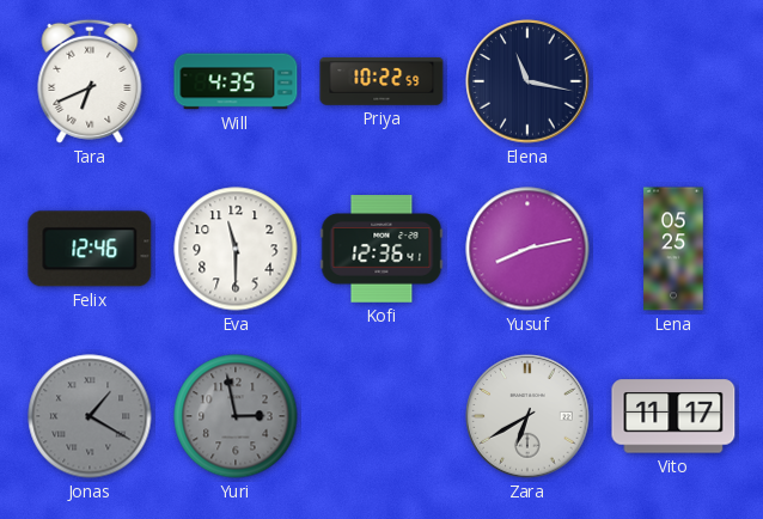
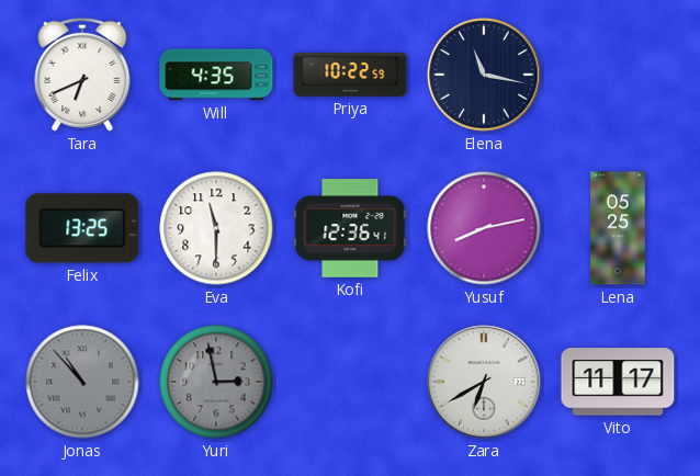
Felix: 12:46 -> 13:25 (82, 228)
Jonas: 1:20 -> 10:53 (82, 382)
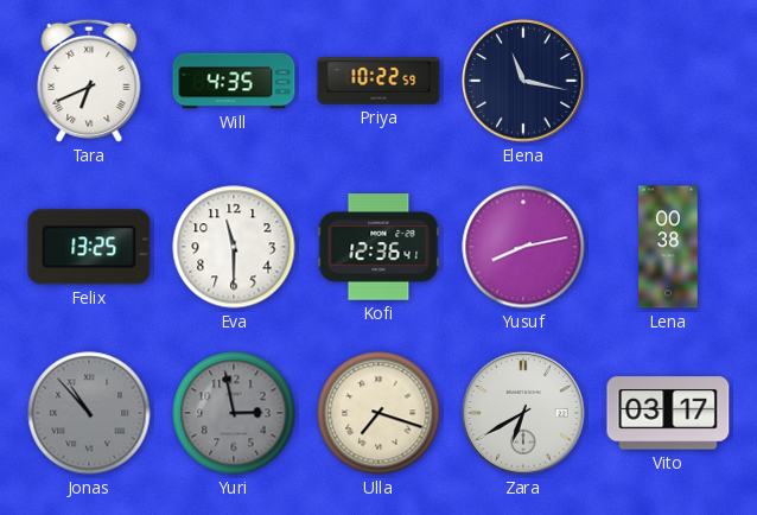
Lena: 05:25 -> 00:38 (668, 247)
Ulla: none -> 7:18 (378, 413)
Vito: 11:17 -> 03:17 (668, 413)
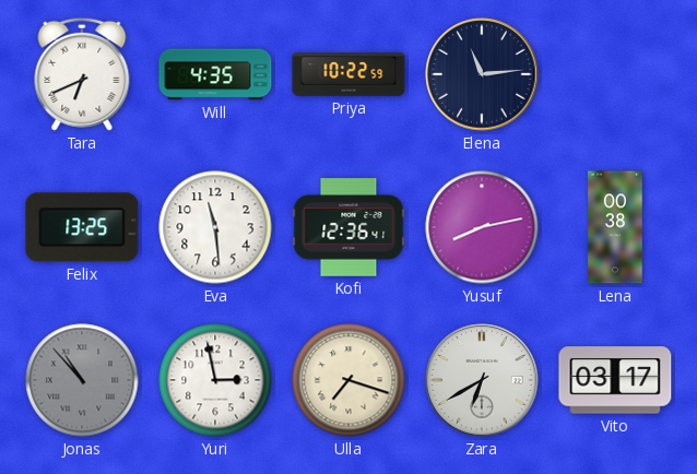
Elena: 11:17 -> 11:14 (482, 74)
Eva: 11:30 -> 11:29 (215, 227)
Yuri dial: grey -> white (215, 380)
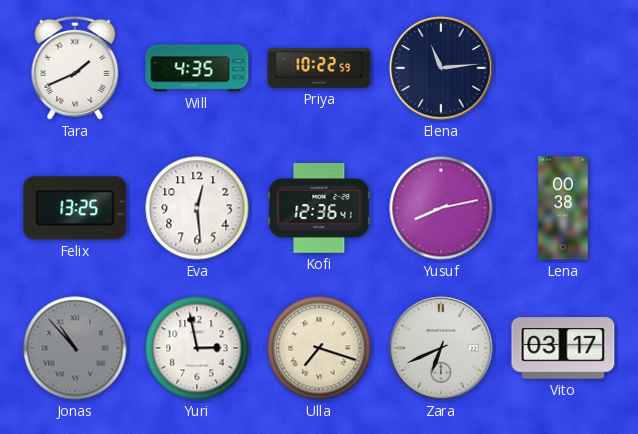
Tara: 6:41 -> 1:41 (75, 68)
Eva: 11:29 -> 12:29 (197, 208)
Zara: 6:40 -> 6:41 (441, 348)
